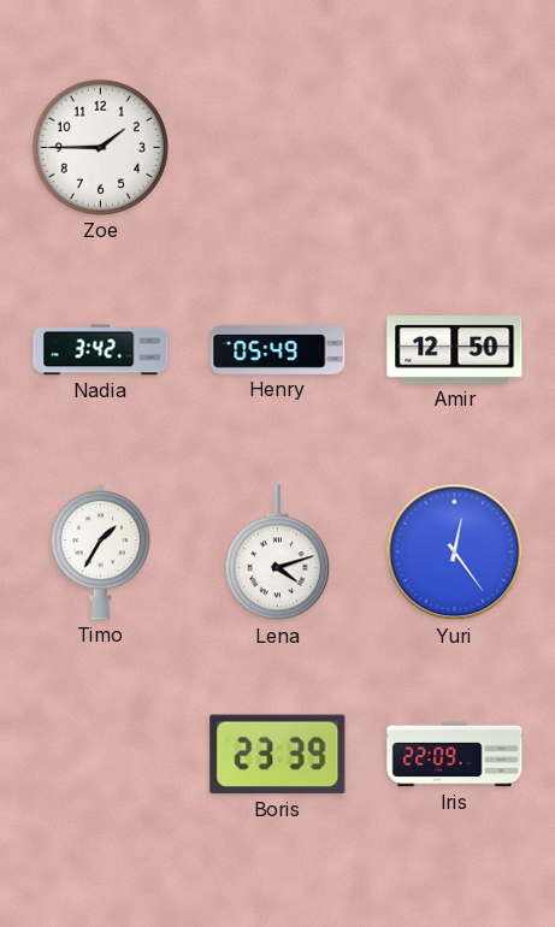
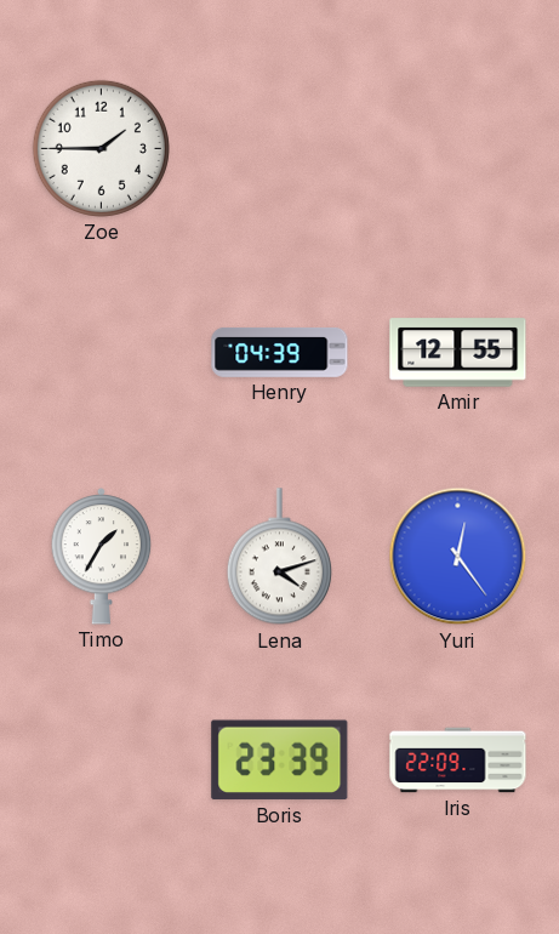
Nadia: 3:42 -> none (101, 350)
Henry: 05:49 -> 04:39 (280, 352)
Amir: 12:50 -> 12:55 (458, 353)
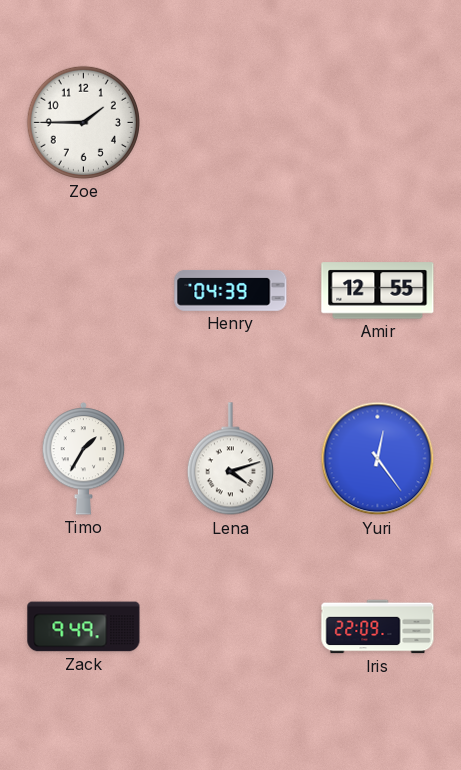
Zack: none -> 9:49 (84, 627)
Boris: 23:39 -> none (280, 761)
